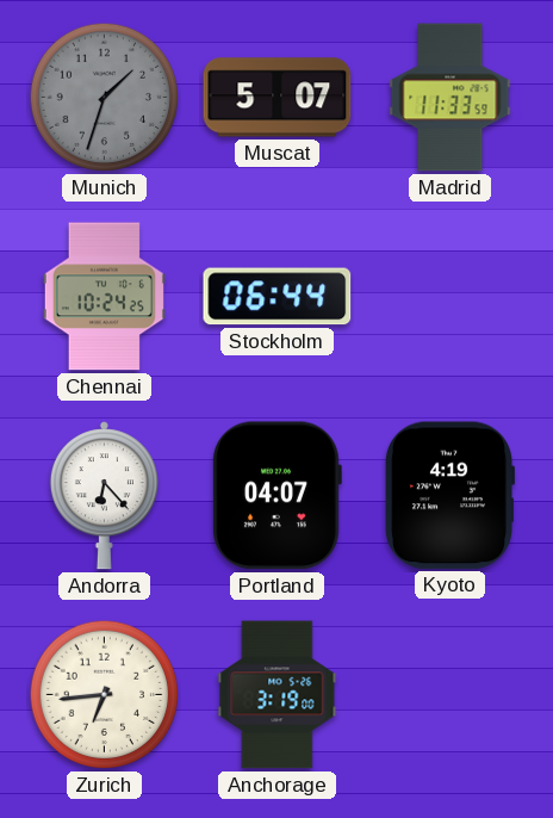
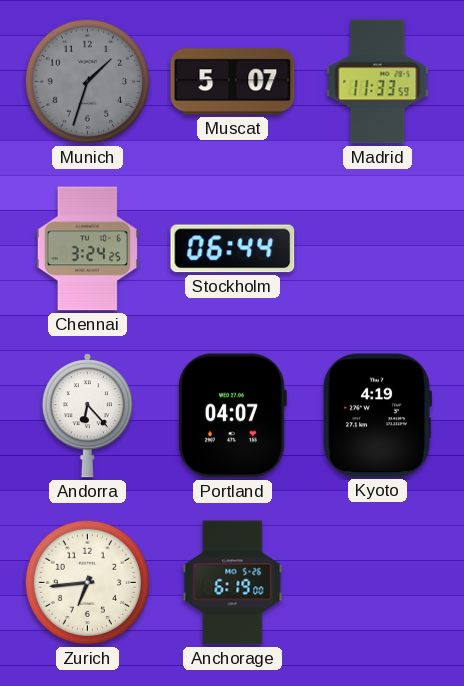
Chennai: 10:24 -> 3:24 (87, 249)
Anchorage: 3:19 -> 6:19 (233, 583)
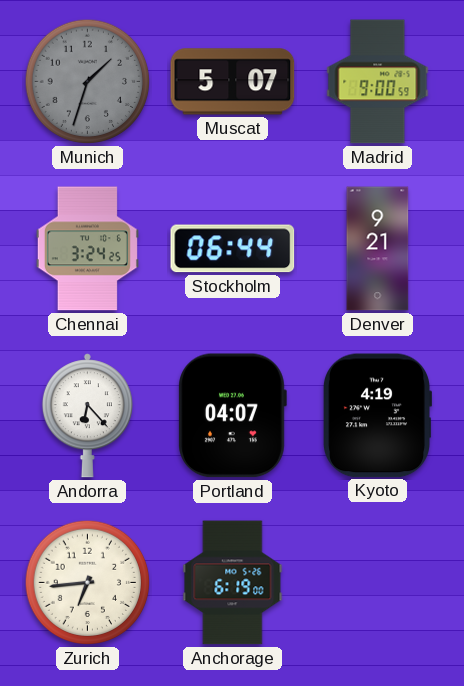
Madrid: 11:33 -> 9:00 (378, 82)
Denver: none -> 9:21 (378, 249)
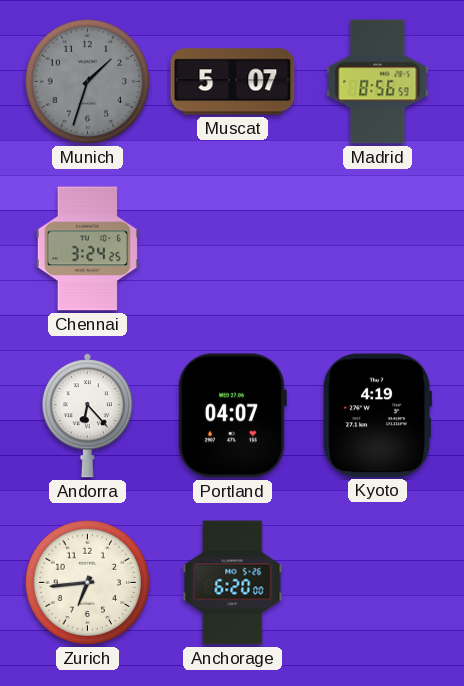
Madrid: 9:00 -> 8:56 (378, 82)
Stockholm: 06:44 -> none (233, 249)
Denver: 9:21 -> none (378, 249)
Anchorage: 6:19 -> 6:20 (233, 583)
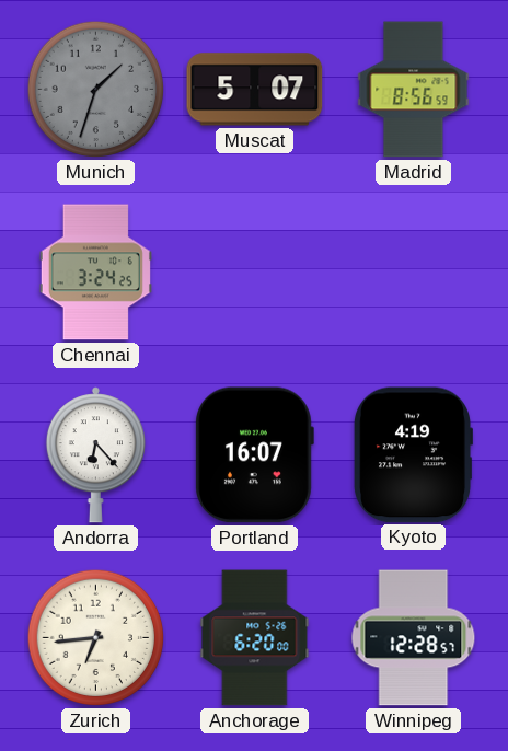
Portland: 04:07 -> 16:07 (254, 455)
Winnipeg: none -> 12:28 (414, 638)
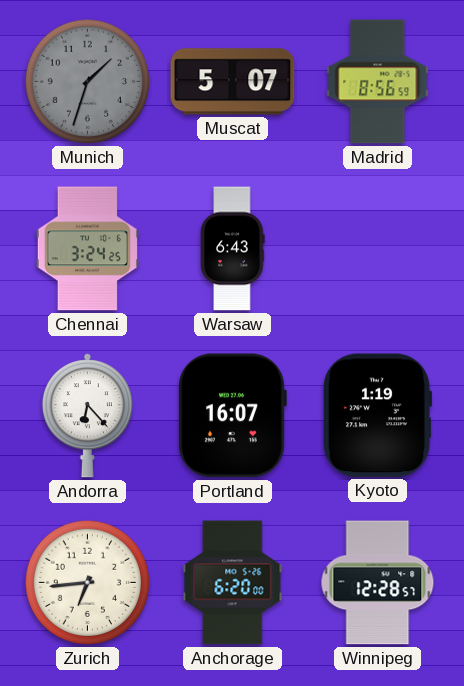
Warsaw: none -> 6:43 (233, 249)
Kyoto: 4:19 -> 1:19 (377, 416)
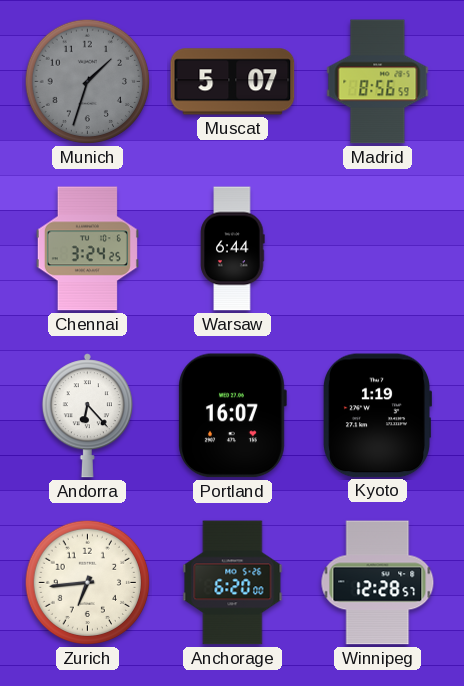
Warsaw: 6:43 -> 6:44 (233, 249)
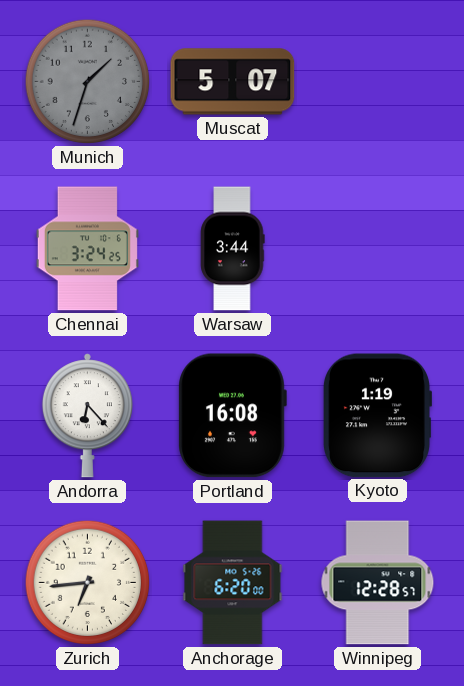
Madrid: 8:56 -> none (378, 82)
Warsaw: 6:44 -> 3:44 (233, 249)
Portland: 16:07 -> 16:08 (232, 416)
